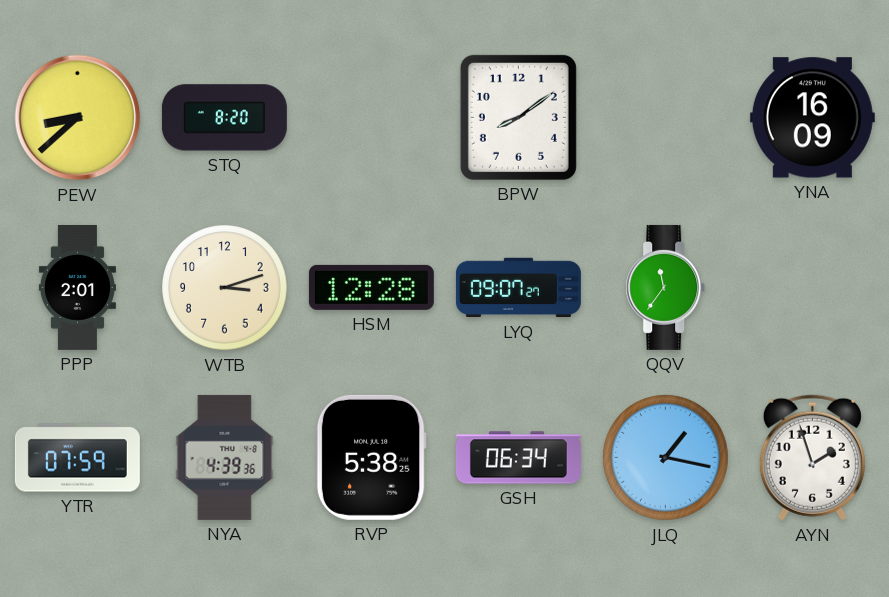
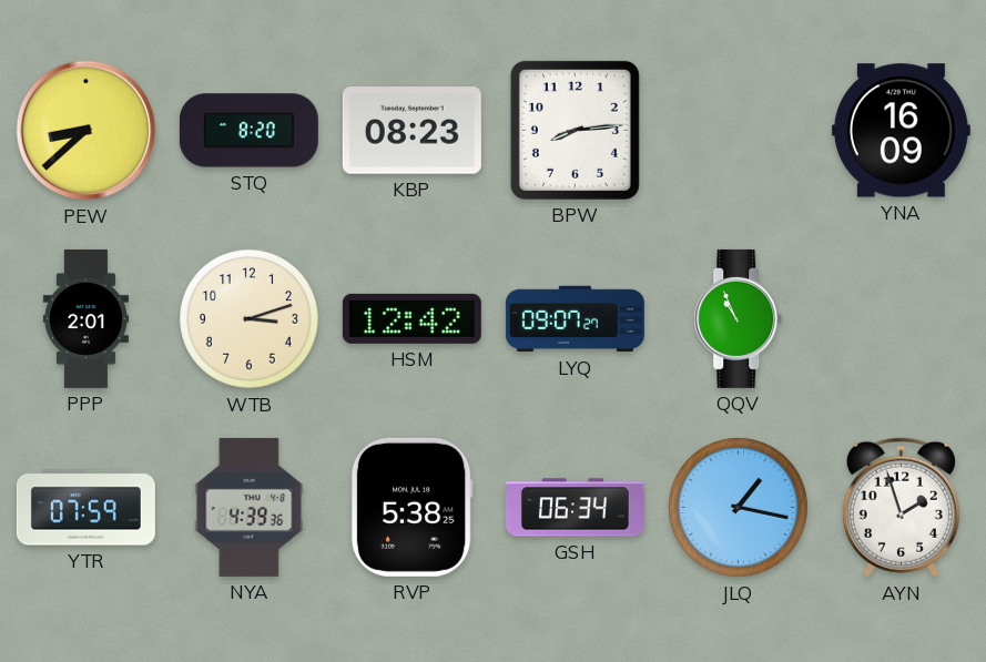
KBP: none -> 08:23 (411, 131)
BPW: 8:09 -> 8:14 (575, 130)
HSM: 12:28 -> 12:42 (411, 318)
QQV: 11:36 -> 10:56 (739, 318)
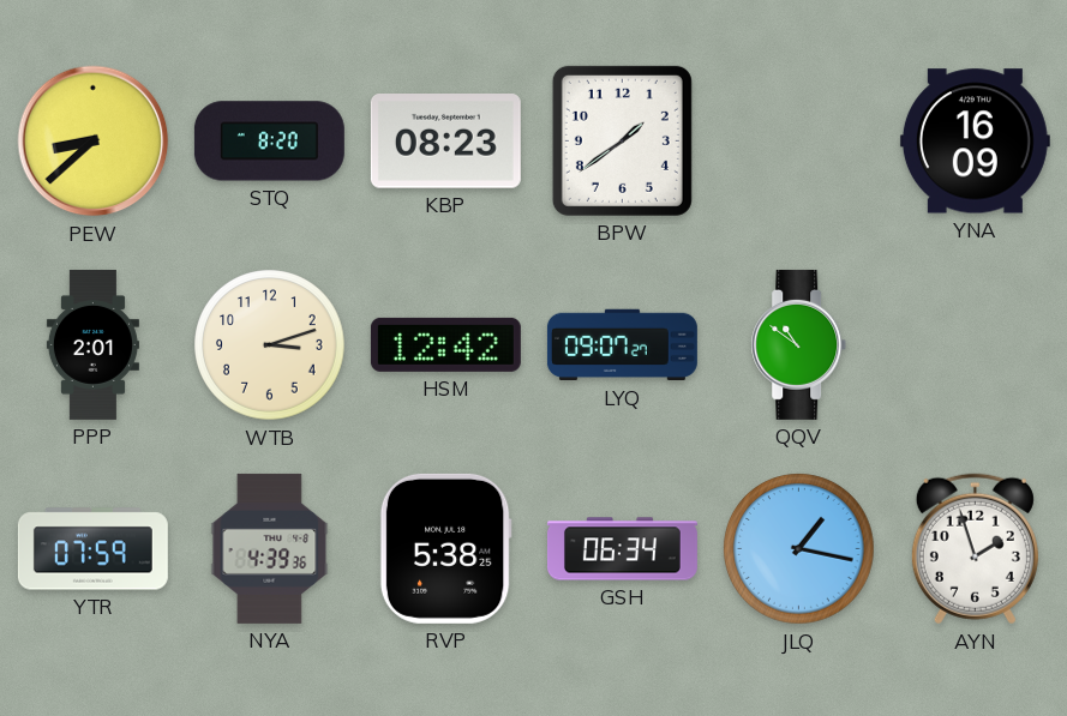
BPW: 8:14 -> 1:39 (622, 140)
QQV: 10:56 -> 10:51 (799, 344)
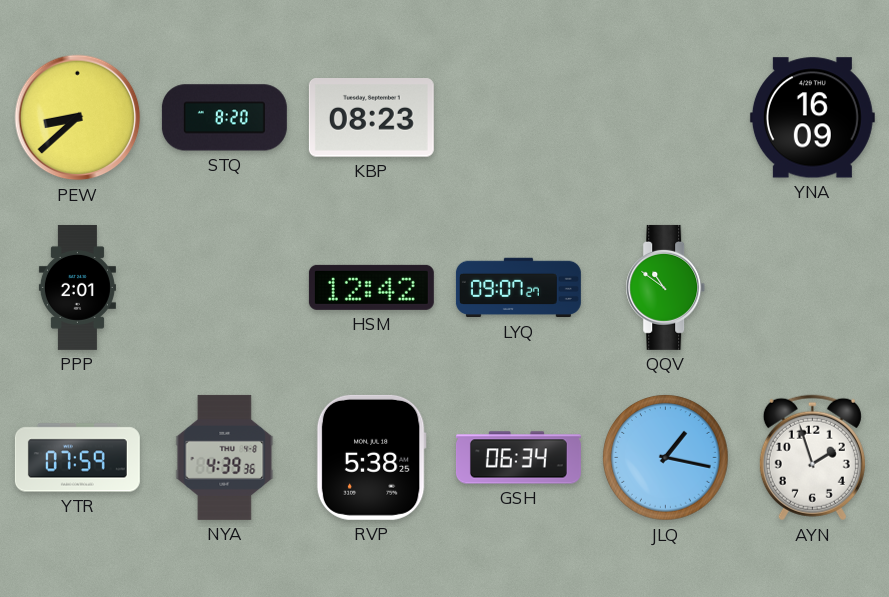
BPW: 1:39 -> none (622, 140)
WTB: 3:12 -> none (270, 345)
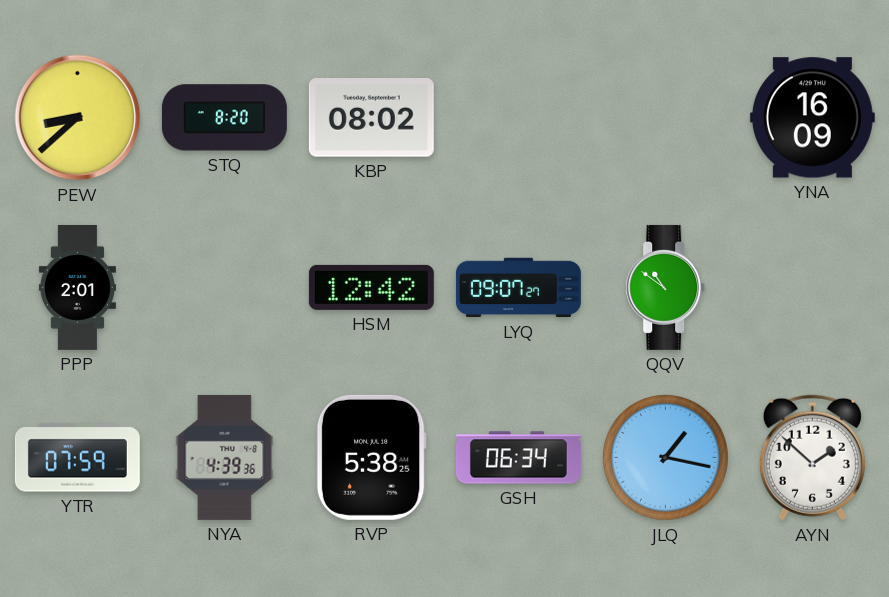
KBP: 08:23 -> 08:02 (371, 118)
AYN: 1:57 -> 1:52 (812, 458)
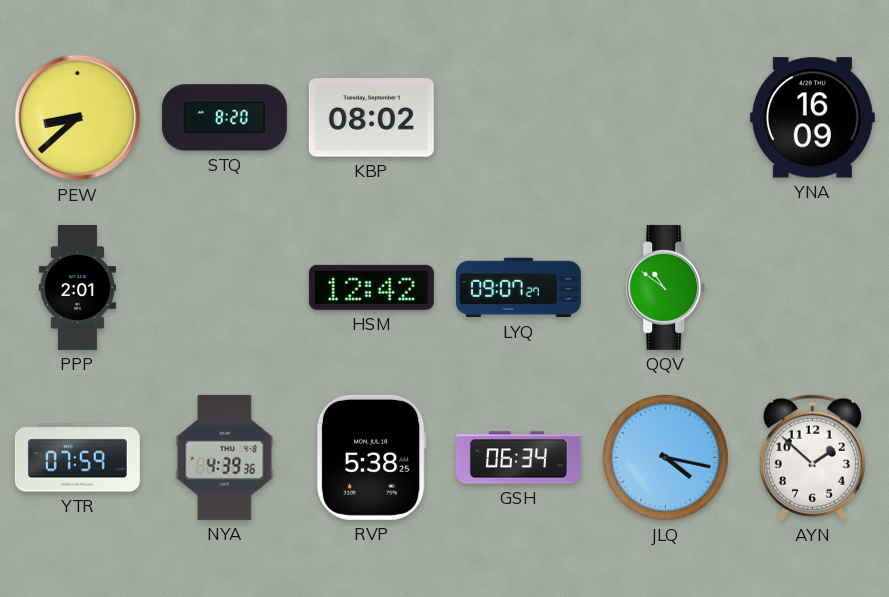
JLQ: 1:17 -> 4:17 (666, 458)
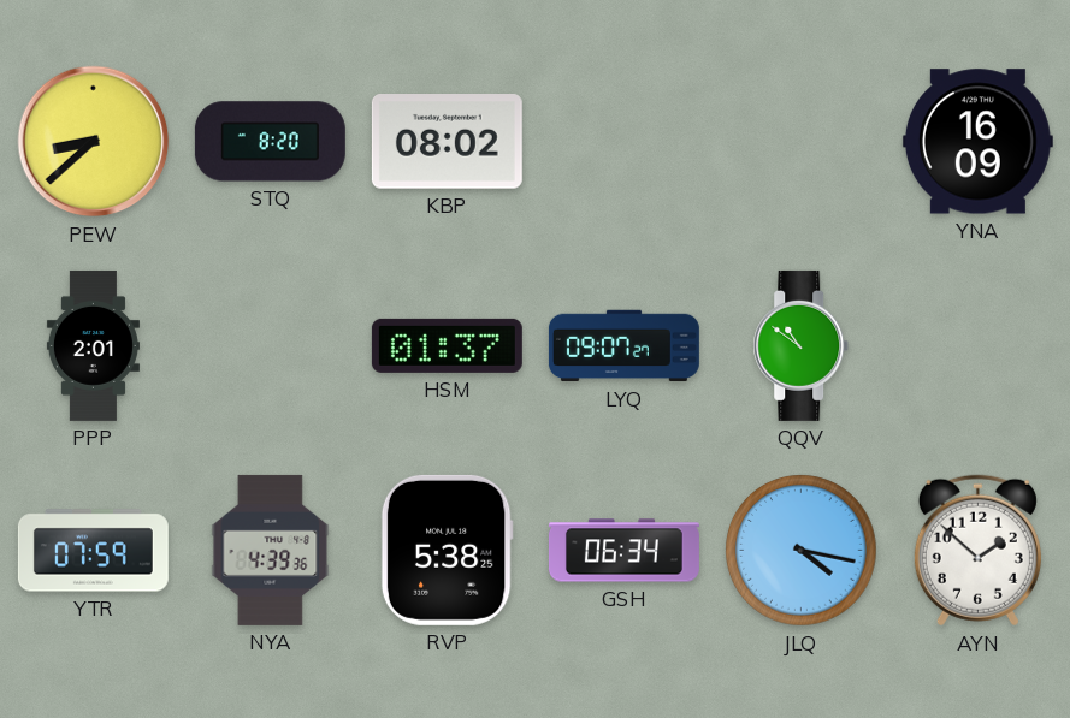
HSM: 12:42 -> 01:37 (447, 345)
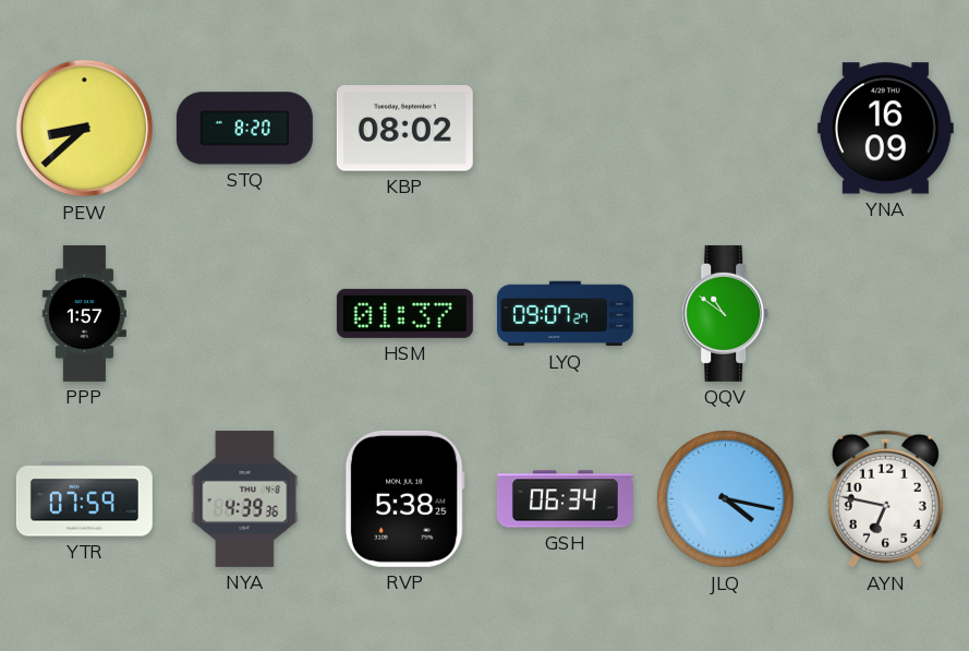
PPP: 2:01 -> 1:57 (84, 313)
AYN: 1:52 -> 6:47 (885, 499)
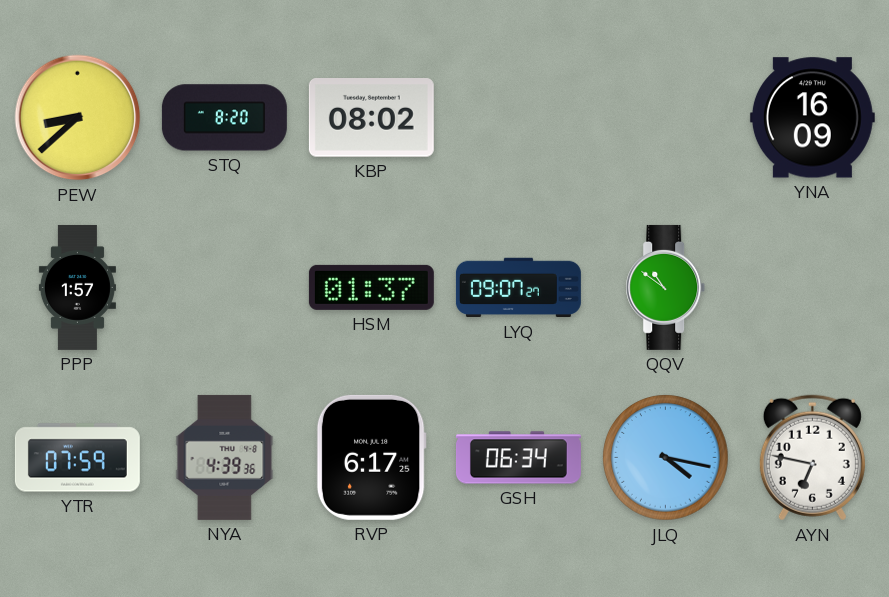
RVP: 5:38 -> 6:17 (371, 457)
